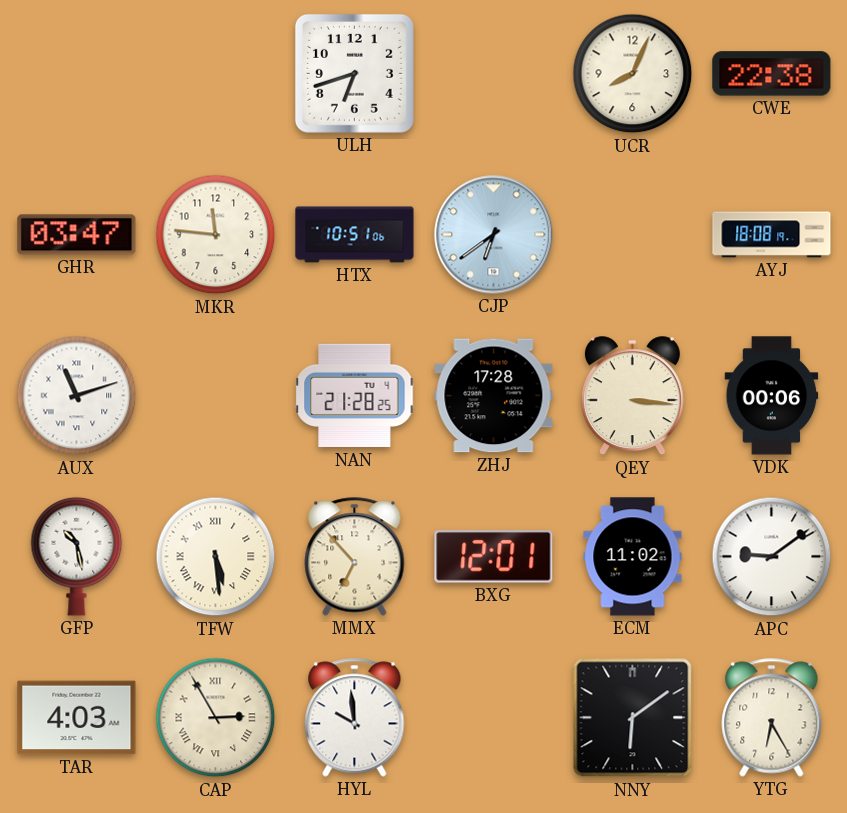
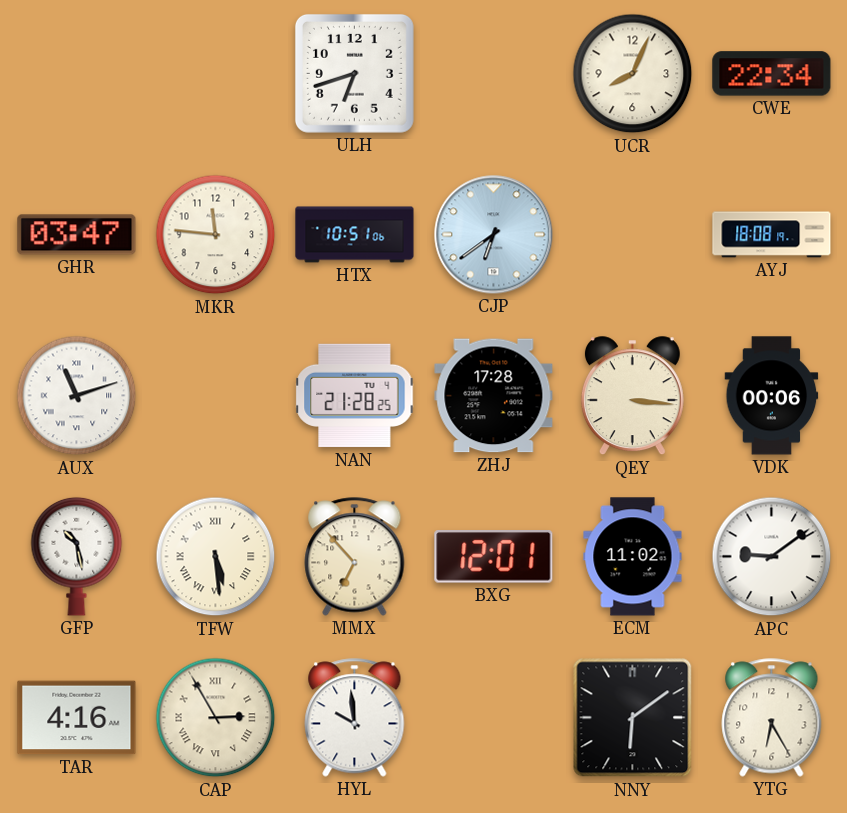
CWE: 22:38 -> 22:34 (772, 74)
TAR: 4:03 -> 4:16 (77, 718)
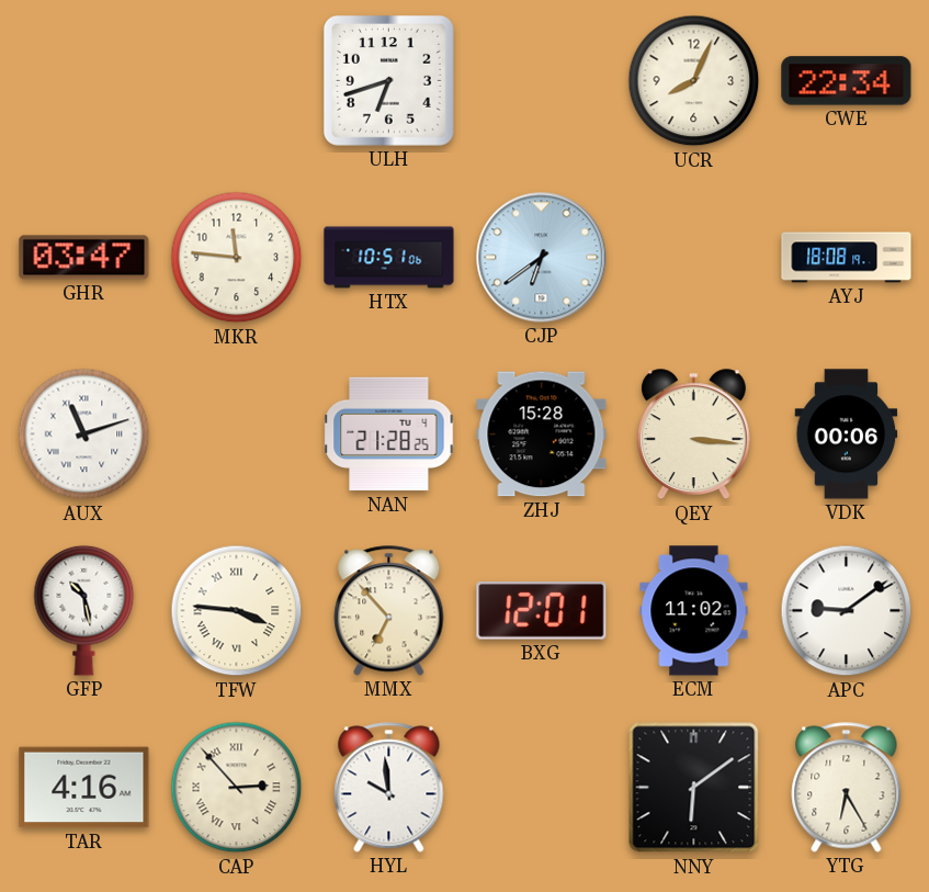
ZHJ: 17:28 -> 15:28 (542, 434)
TFW: 5:29 -> 3:46 (237, 611)
CAP: 2:55 -> 2:53 (237, 788)
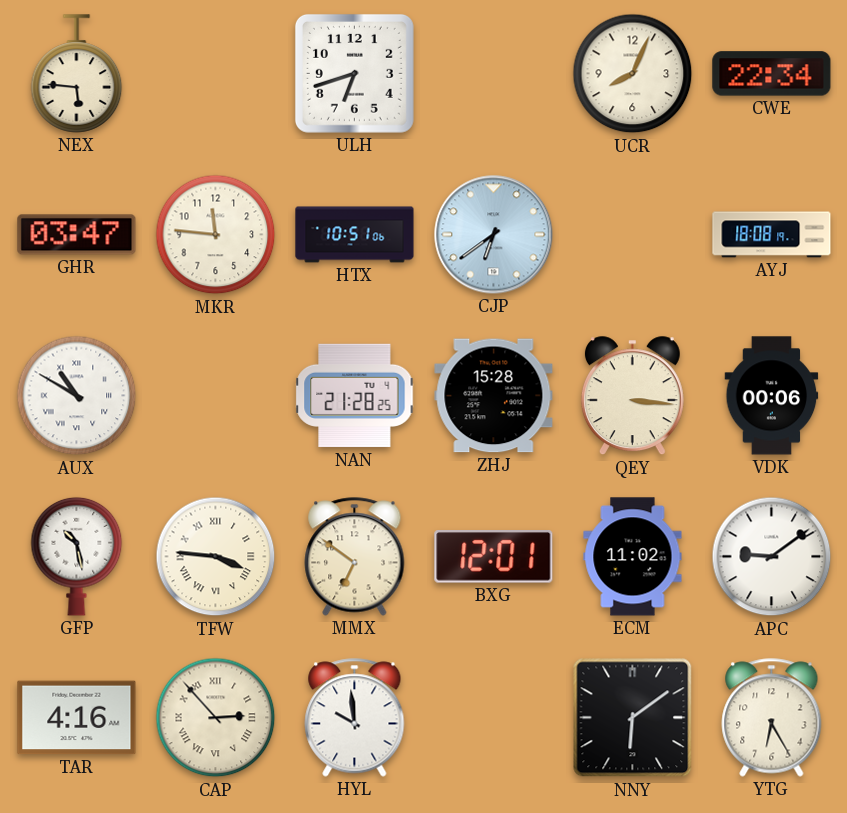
NEX: none -> 5:46 (77, 74)
AUX: 11:12 -> 10:50 (77, 396)
MMX: 6:53 -> 6:51 (355, 557)
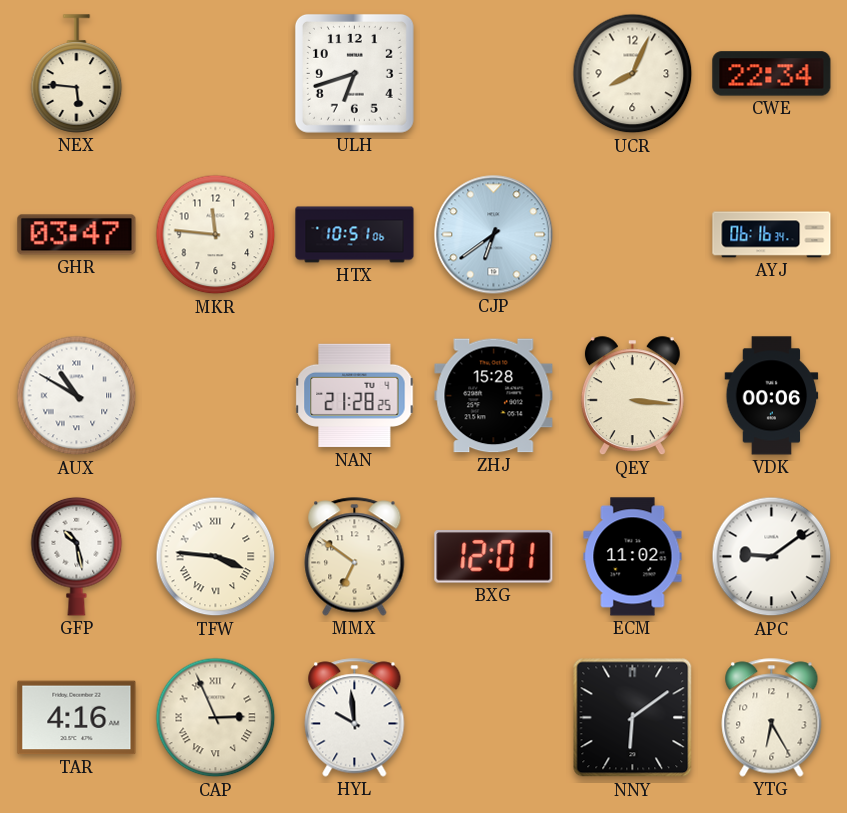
AYJ: 18:08 -> 06:16 (772, 235)
CAP: 2:53 -> 2:56 (216, 718)
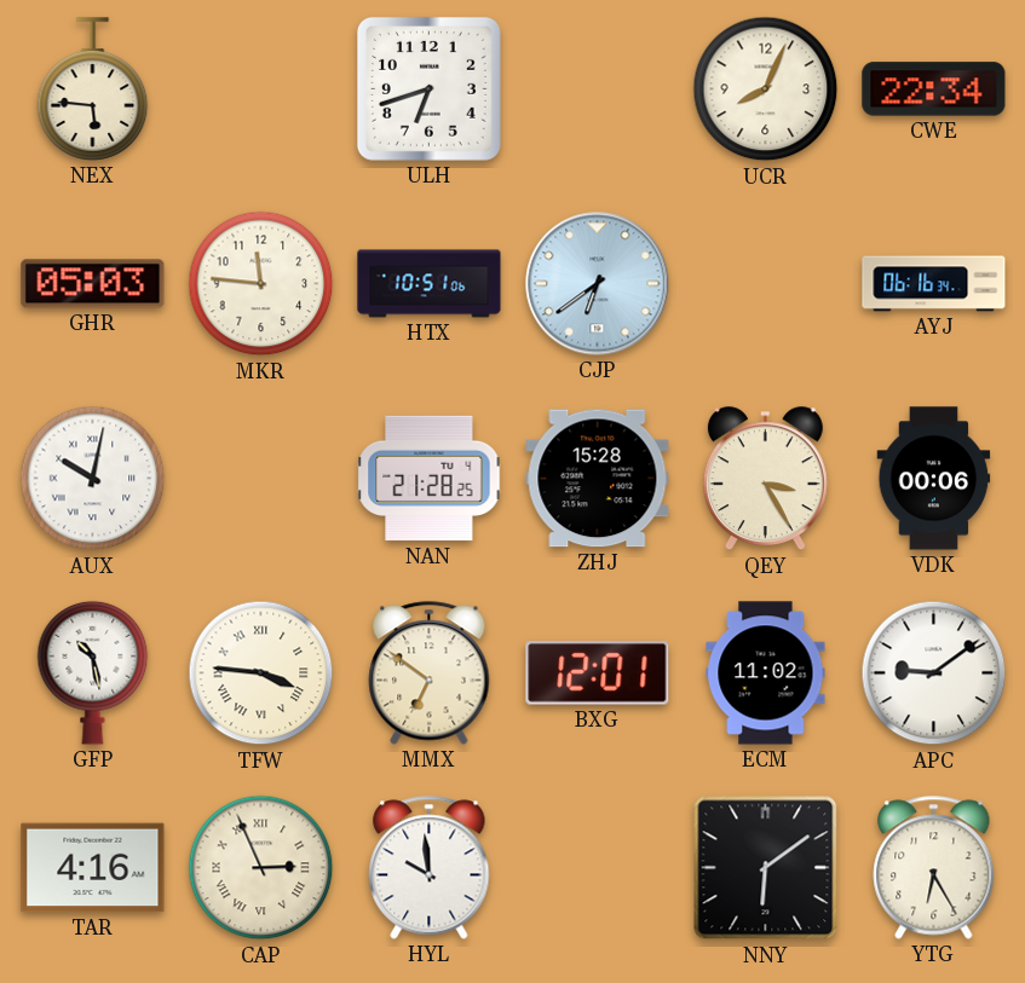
GHR: 03:47 -> 05:03 (93, 284)
AUX: 10:50 -> 10:02 (93, 479)
QEY: 3:16 -> 3:25 (765, 479)
